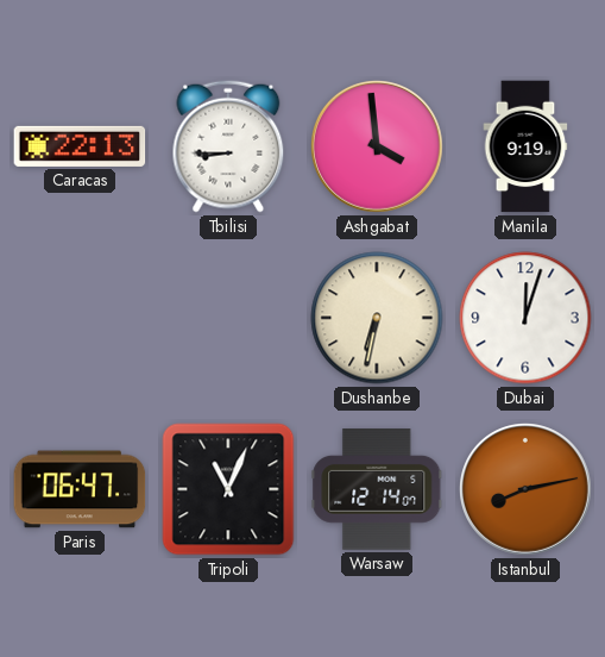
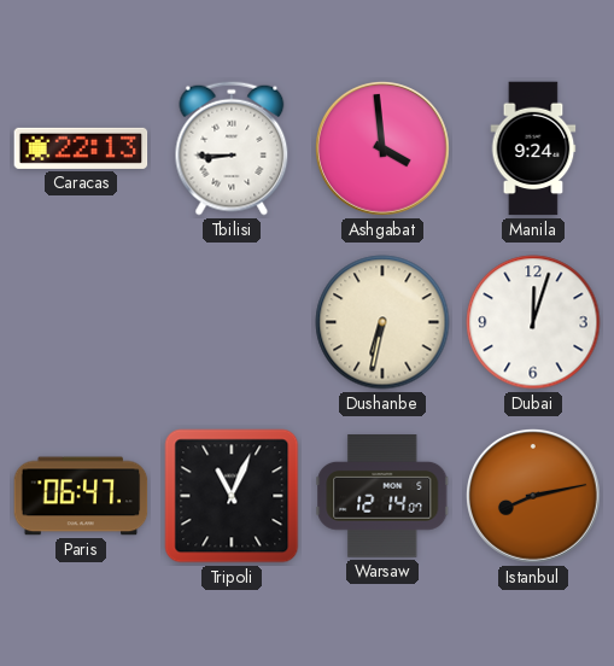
Manila: 9:19 -> 9:24 (533, 148)
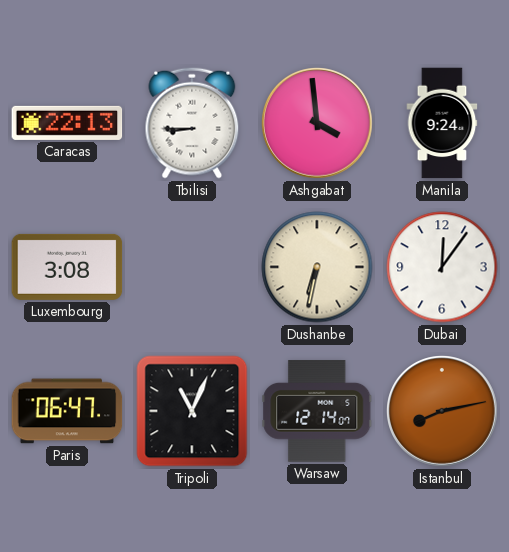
Luxembourg: none -> 3:08 (67, 267)
Dubai: 12:03 -> 12:06 (442, 267)
